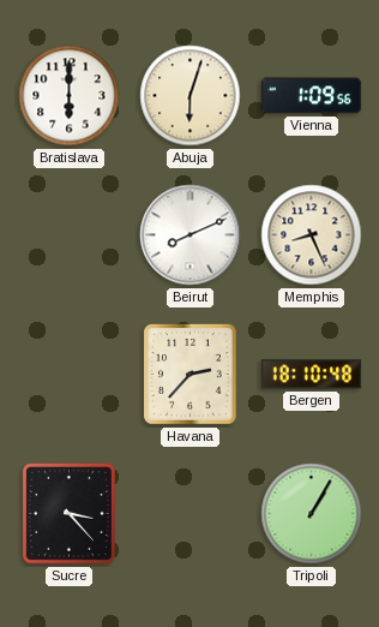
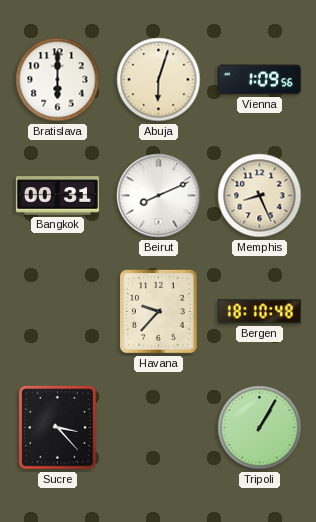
Bangkok: none -> 00:31 (57, 196)
Havana: 2:37 -> 9:37 (158, 312)
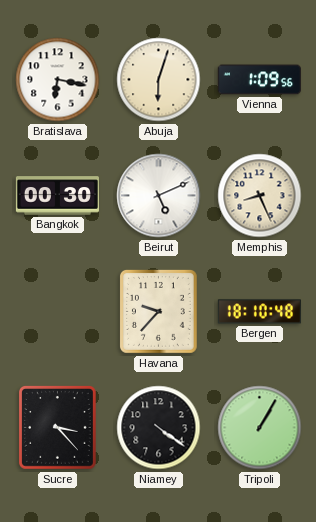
Bratislava: 6:00 -> 6:17 (58, 80)
Bangkok: 00:31 -> 00:30 (57, 196)
Beirut: 8:11 -> 5:11 (159, 196)
Niamey: none -> 4:21 (159, 428)
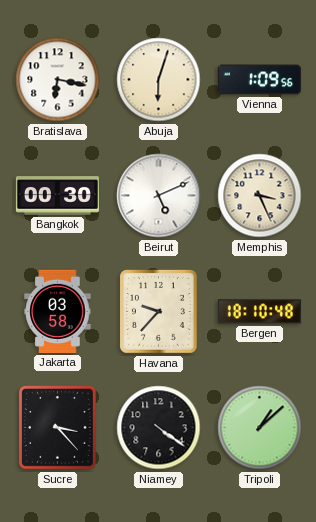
Memphis: 8:26 -> 3:26 (260, 196)
Jakarta: none -> 03:58 (58, 311)
Tripoli: 1:05 -> 1:08 (260, 428)
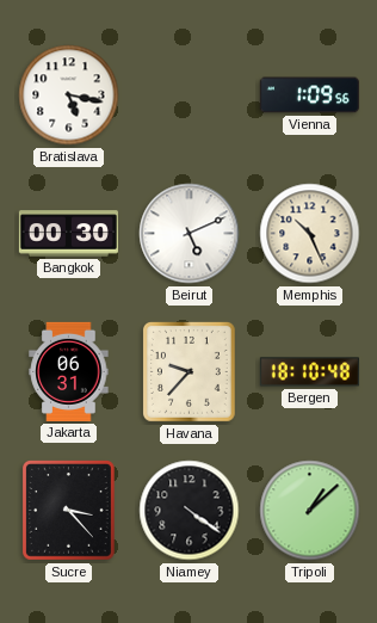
Bratislava: 6:17 -> 5:17 (69, 95)
Abuja: 6:03 -> none (159, 80)
Memphis: 3:26 -> 10:26 (310, 234)
Jakarta: 03:58 -> 06:31 (69, 371)
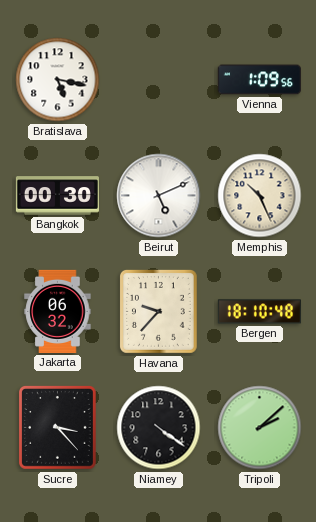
Jakarta: 06:31 -> 06:32 (58, 311)
Tripoli: 1:08 -> 2:08 (260, 428)
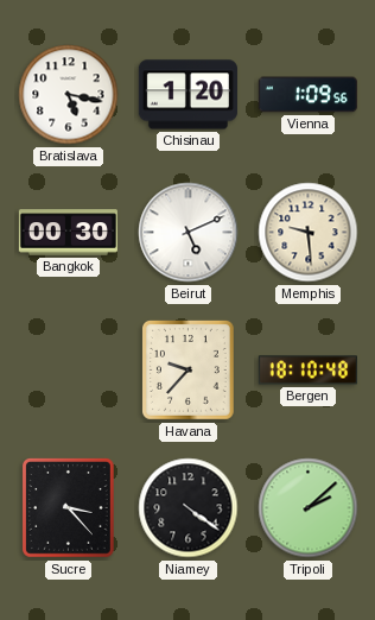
Chisinau: none -> 1:20 (188, 95)
Memphis: 10:26 -> 9:29 (309, 233)
Jakarta: 06:32 -> none (58, 311)
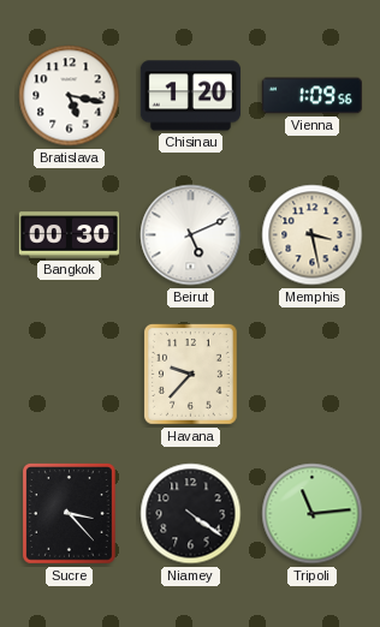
Memphis: 9:29 -> 3:28 (313, 235)
Bergen: 18:10 -> none (307, 371)
Tripoli: 2:08 -> 11:14 (313, 514)
